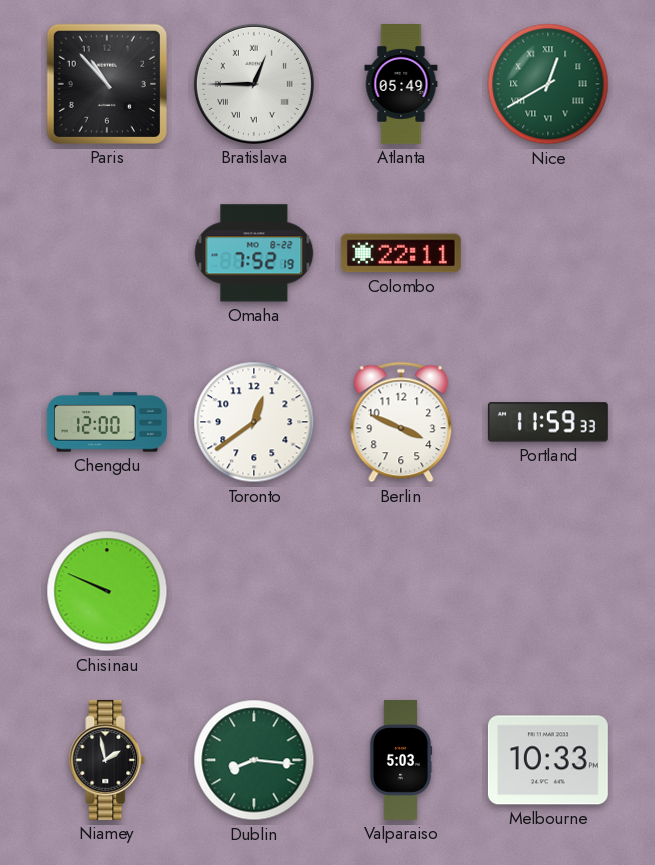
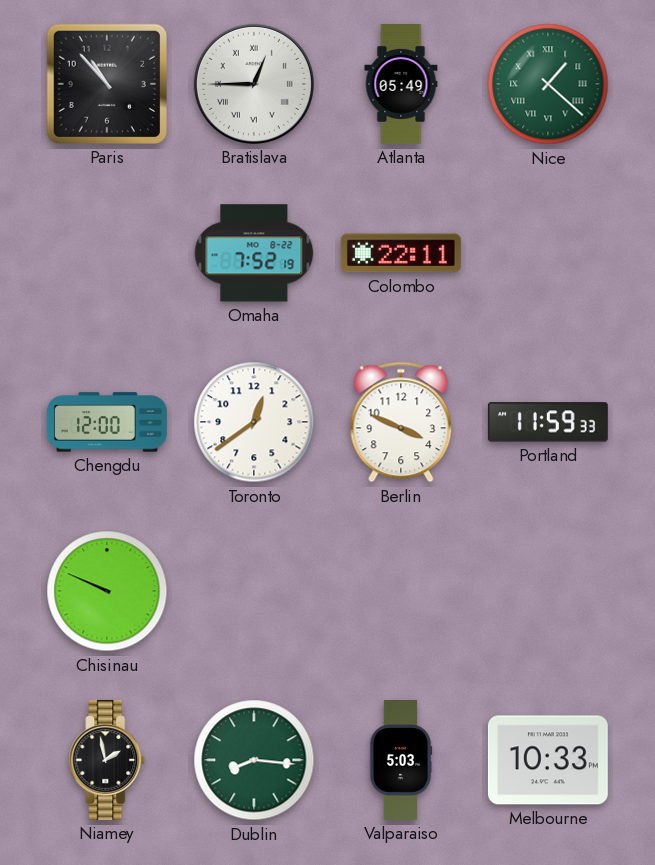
Nice: 12:40 -> 1:22 (548, 84)
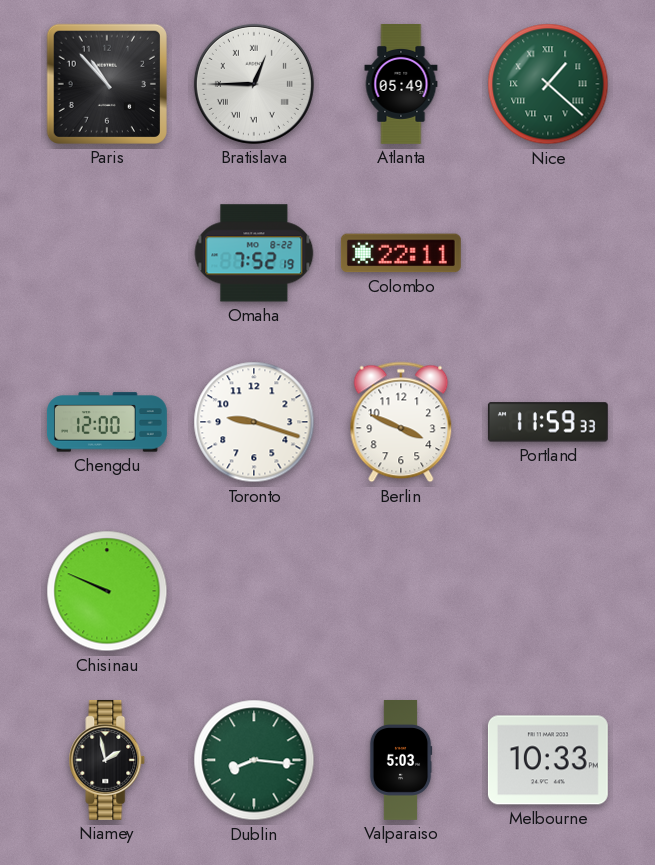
Toronto: 12:39 -> 9:18 (254, 422)
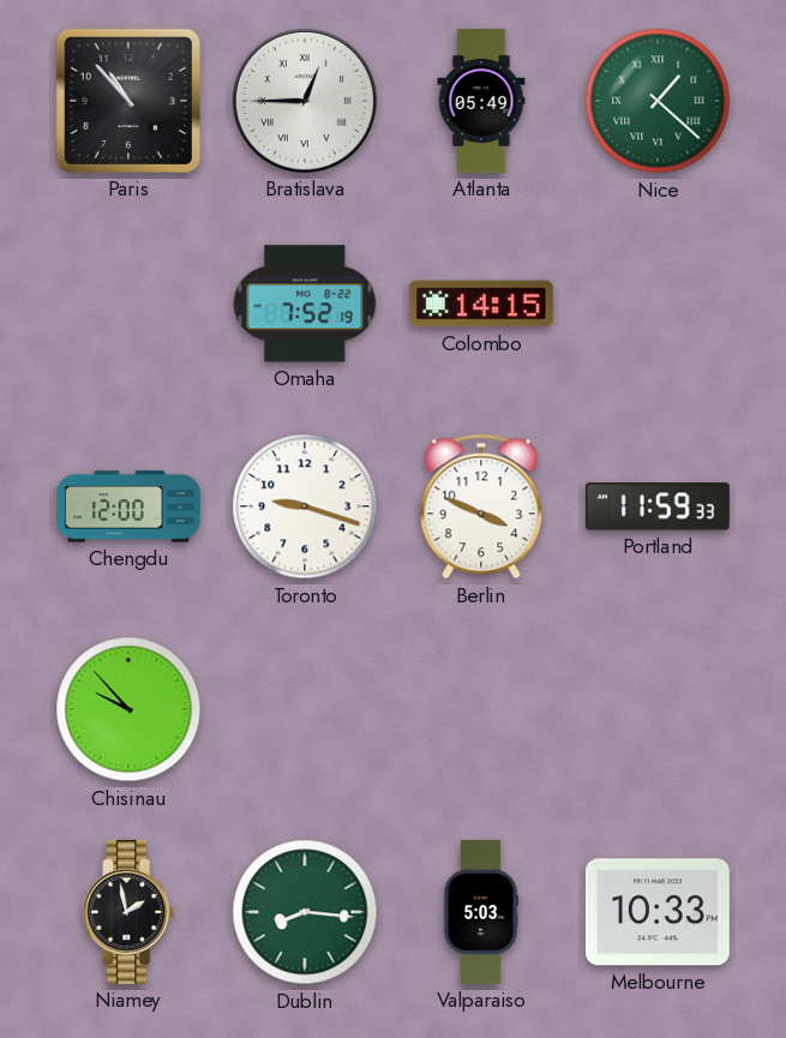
Colombo: 22:11 -> 14:15 (481, 304)
Chisinau: 9:49 -> 9:53 (128, 709)
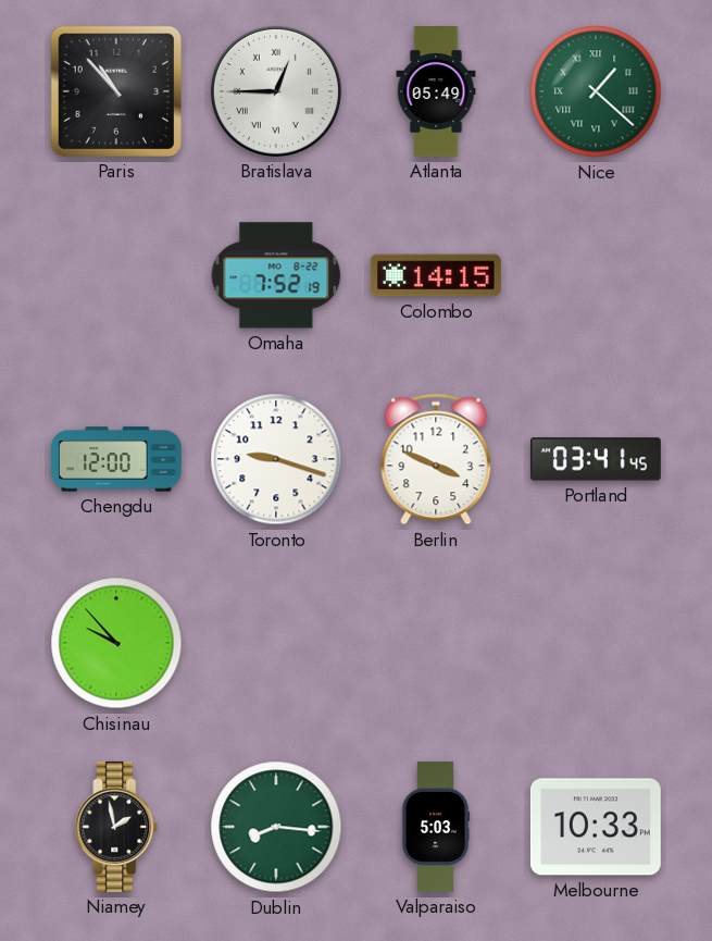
Portland: 11:59 -> 03:41 (596, 459)
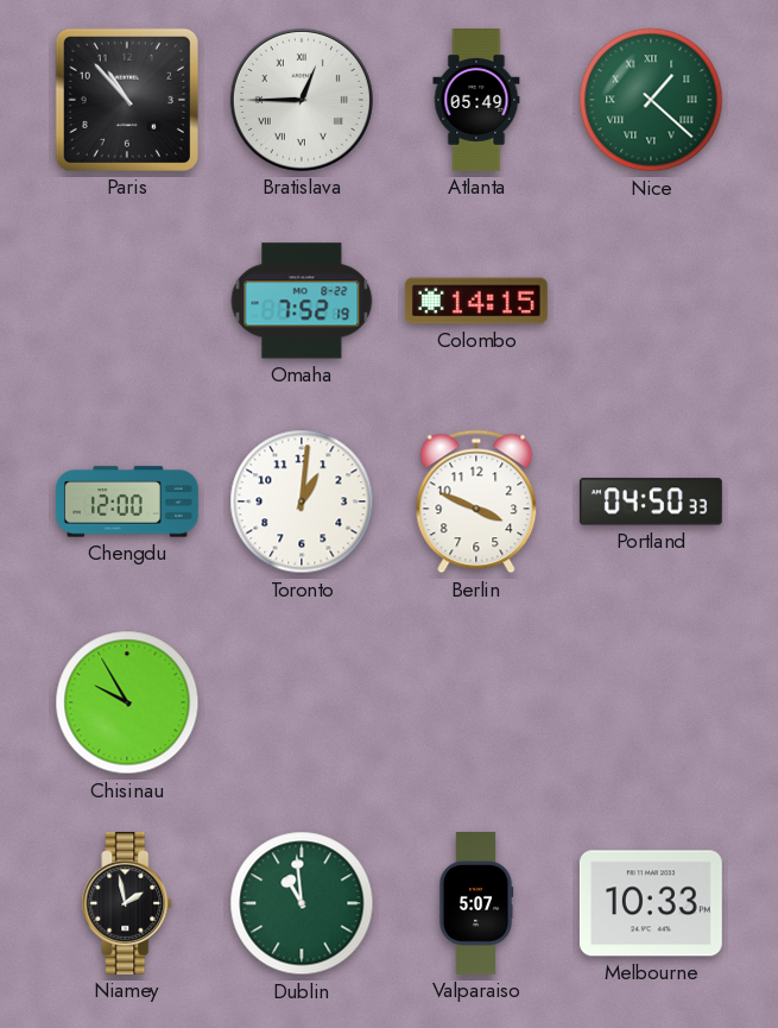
Toronto: 9:18 -> 1:01 (302, 502)
Portland: 03:41 -> 04:50 (651, 502)
Chisinau: 9:53 -> 9:55 (127, 702)
Dublin: 8:16 -> 10:59 (302, 903)
Valparaiso: 5:03 -> 5:07 (476, 904)
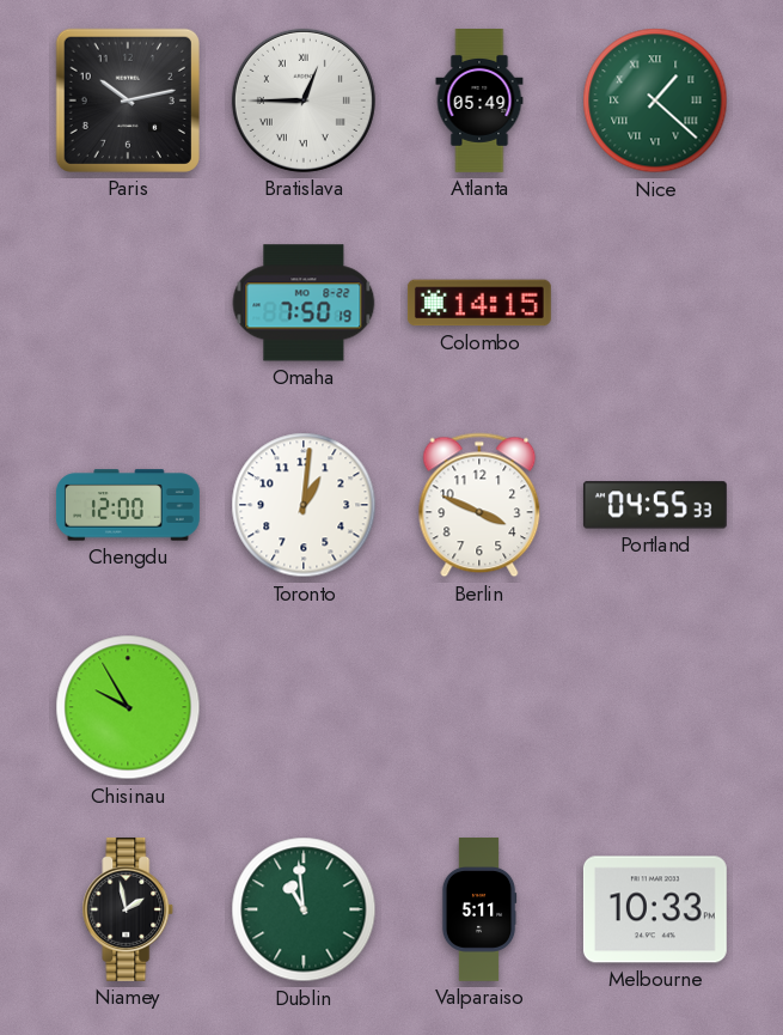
Paris: 10:53 -> 10:13 (128, 101)
Omaha: 7:52 -> 7:50 (304, 303)
Portland: 04:50 -> 04:55 (655, 505)
Valparaiso: 5:07 -> 5:11 (479, 911)
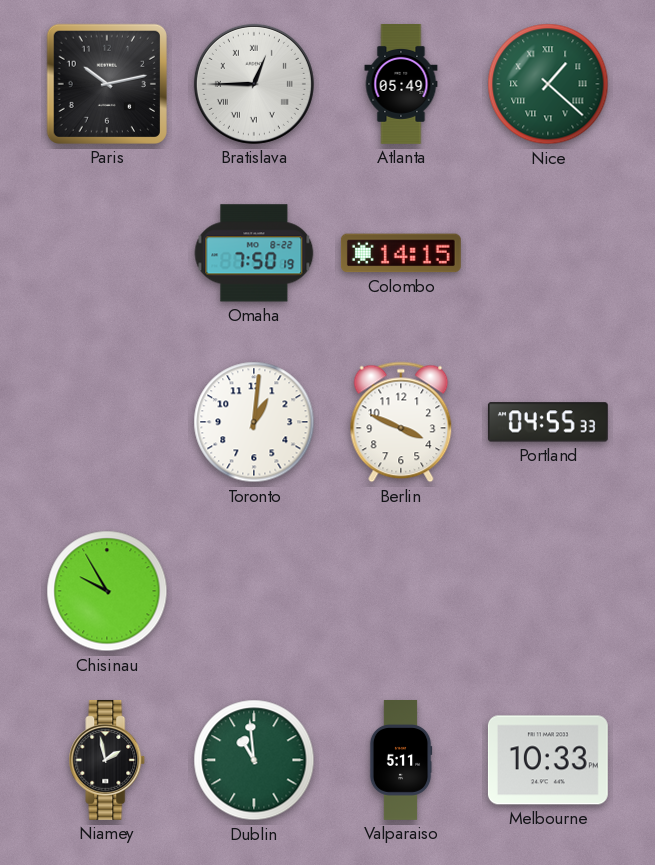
Chengdu: 12:00 -> none (128, 505)
